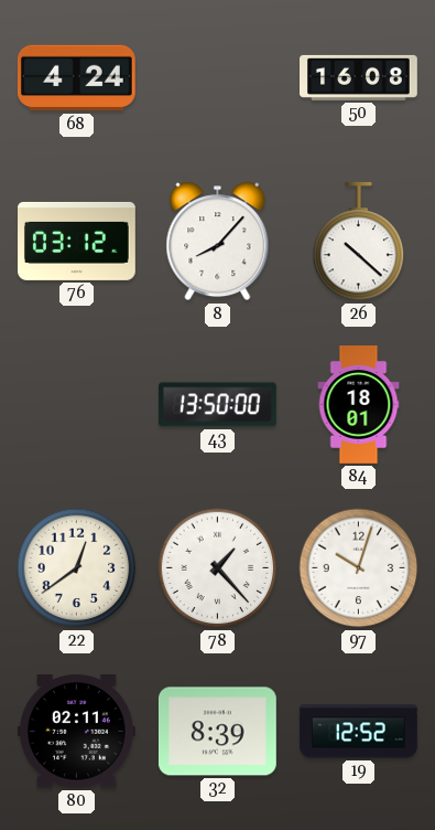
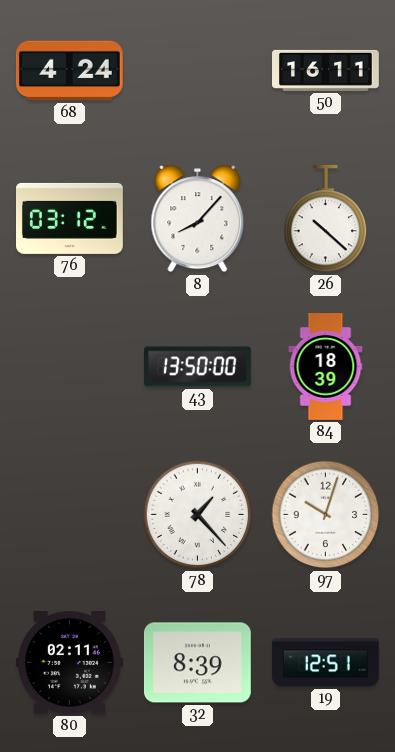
50: 16:08 -> 16:11 (326, 70)
84: 18:01 -> 18:39 (326, 367)
22: 12:39 -> none (77, 568)
19: 12:52 -> 12:51 (325, 663)
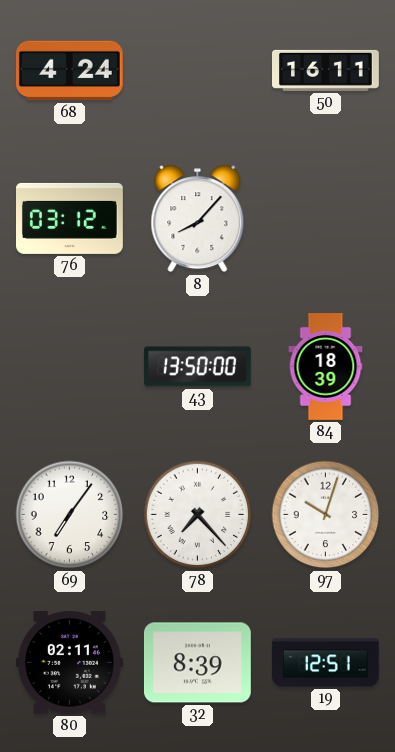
26: 10:22 -> none (326, 219)
69: none -> 7:06 (70, 515)
78: 1:23 -> 7:23 (198, 515)
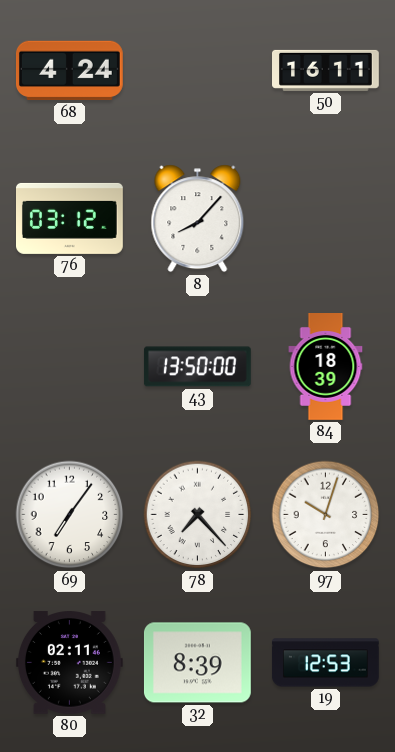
19: 12:51 -> 12:53 (325, 663)
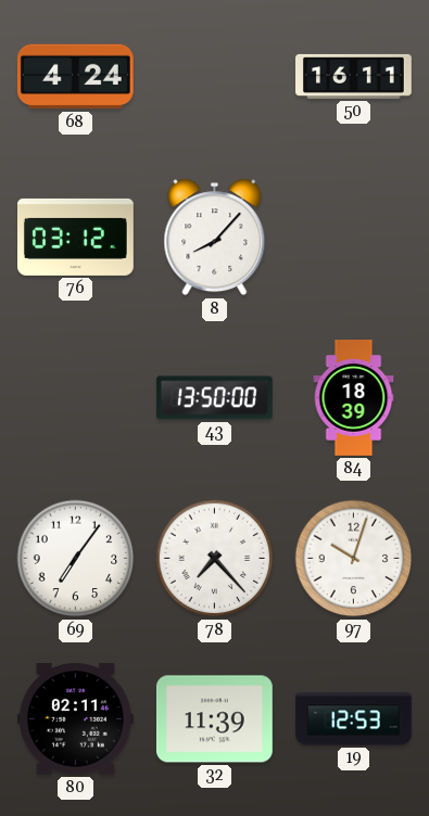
32: 8:39 -> 11:39 (214, 719)
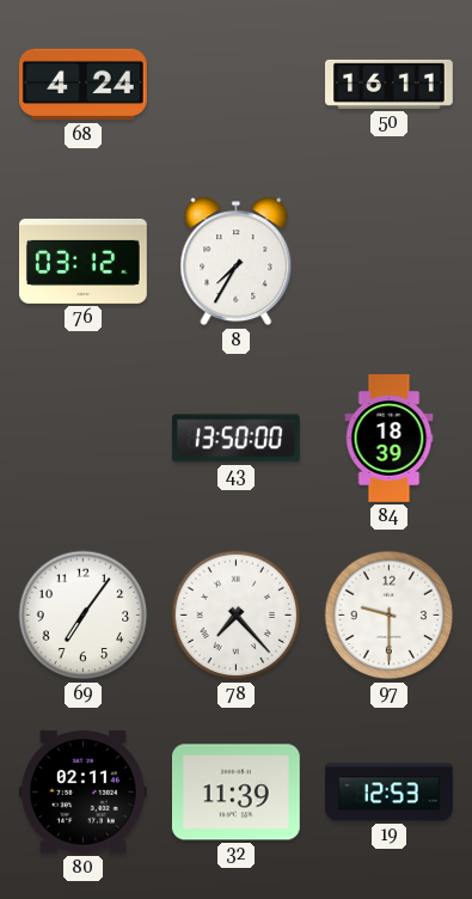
8: 8:07 -> 7:35 (237, 262)
97: 10:03 -> 9:30 (390, 616)
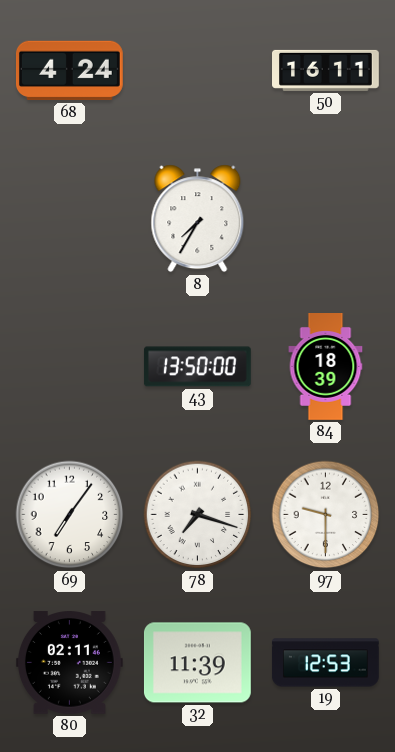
76: 03:12 -> none (84, 261)
78: 7:23 -> 7:18 (198, 515)
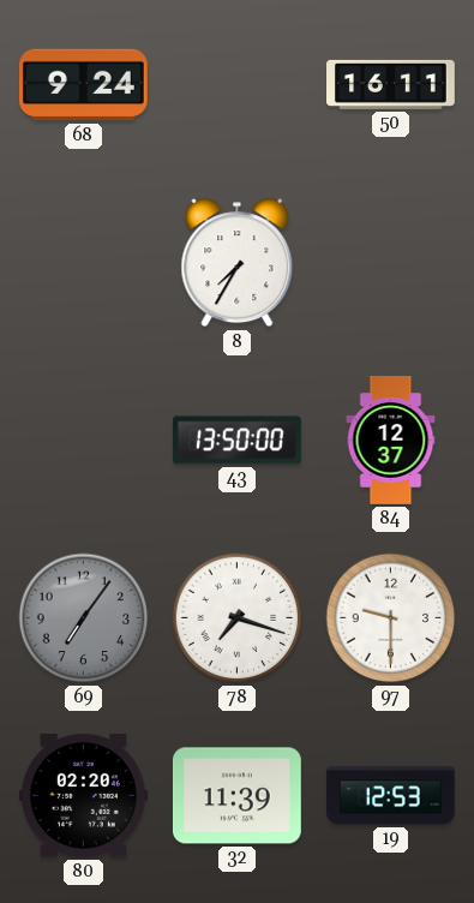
68: 4:24 -> 9:24 (83, 85)
84: 18:39 -> 12:37 (391, 441)
69 dial: white -> grey (84, 618)
80: 02:11 -> 02:20 (83, 796)
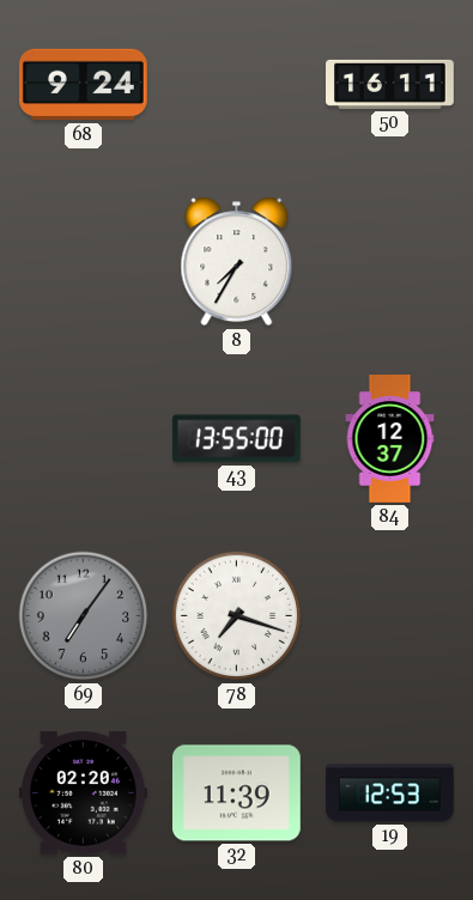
43: 13:50 -> 13:55 (236, 439)
97: 9:30 -> none (391, 618)
